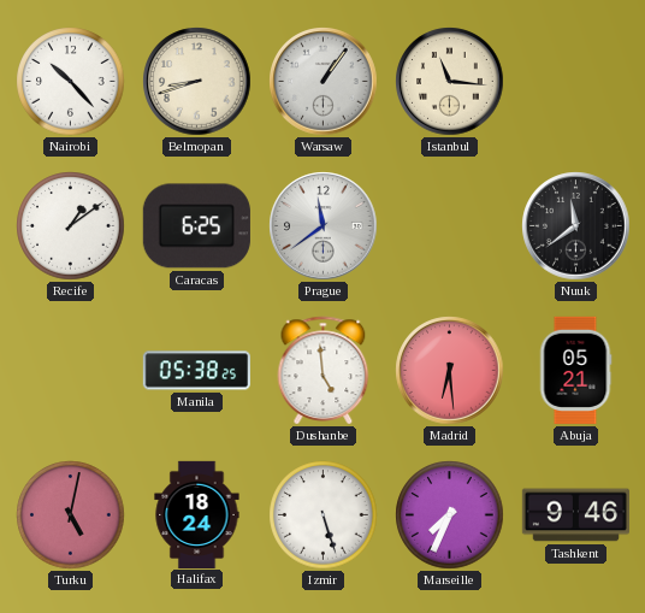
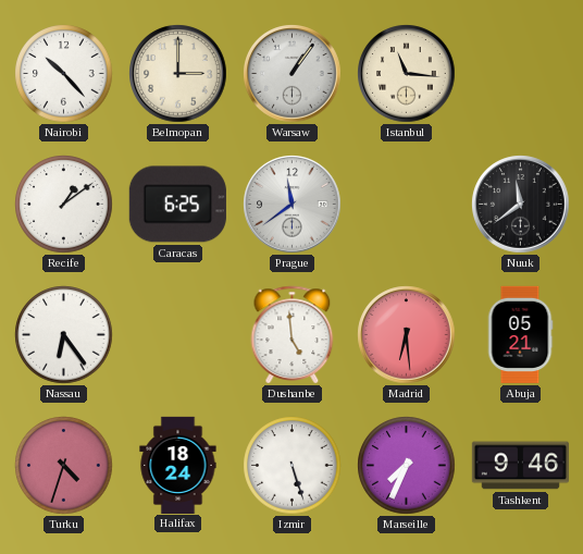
Belmopan: 8:42 -> 3:00 (178, 74)
Nassau: none -> 6:24 (64, 335)
Manila: 05:38 -> none (196, 371)
Turku: 5:02 -> 4:33 (64, 466)
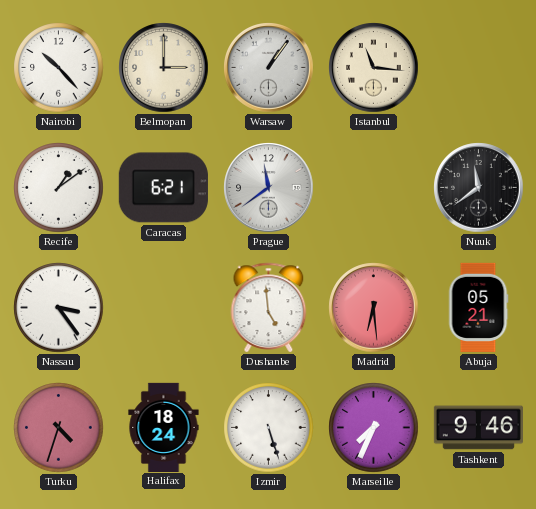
Caracas: 6:25 -> 6:21 (163, 188)
Nassau: 6:24 -> 3:24 (59, 308)
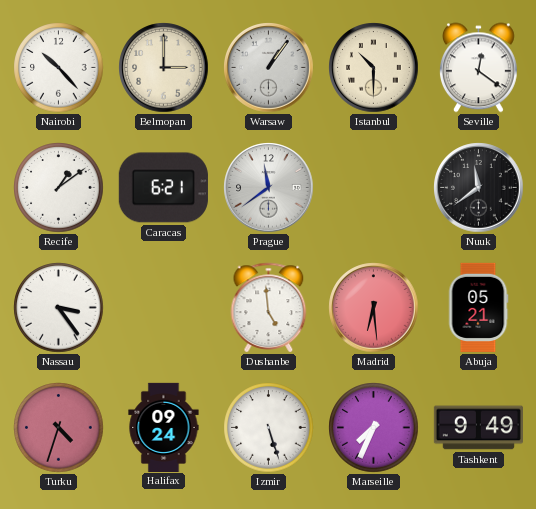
Istanbul: 11:16 -> 10:30 (374, 68)
Seville: none -> 12:21 (478, 68)
Halifax: 18:24 -> 09:24 (164, 427)
Tashkent: 9:46 -> 9:49 (478, 428)
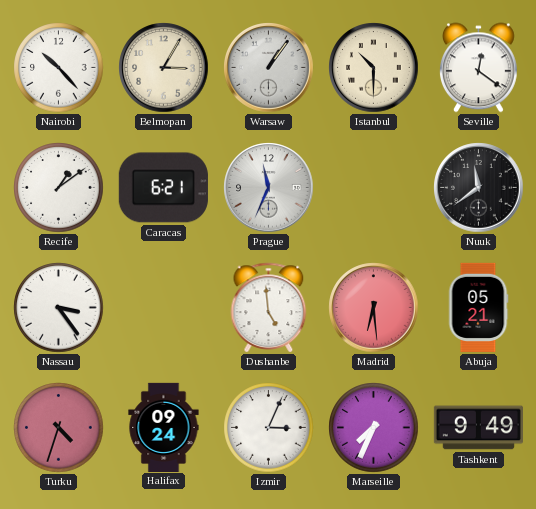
Belmopan: 3:00 -> 3:05 (164, 68)
Prague: 11:39 -> 11:34 (269, 188)
Izmir: 5:27 -> 3:04 (269, 428)
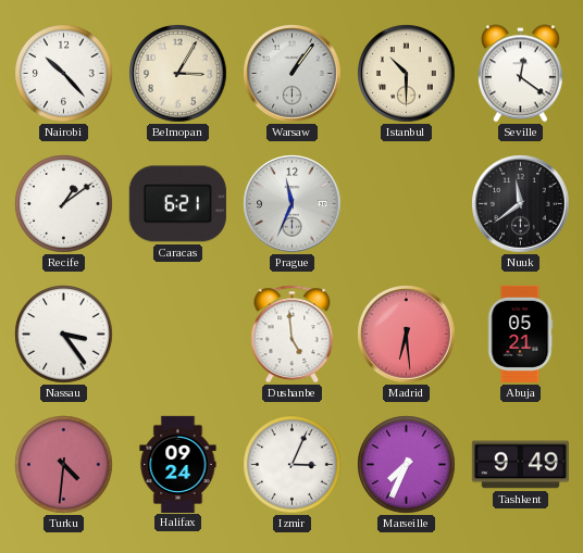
Turku: 4:33 -> 4:31 (64, 465)
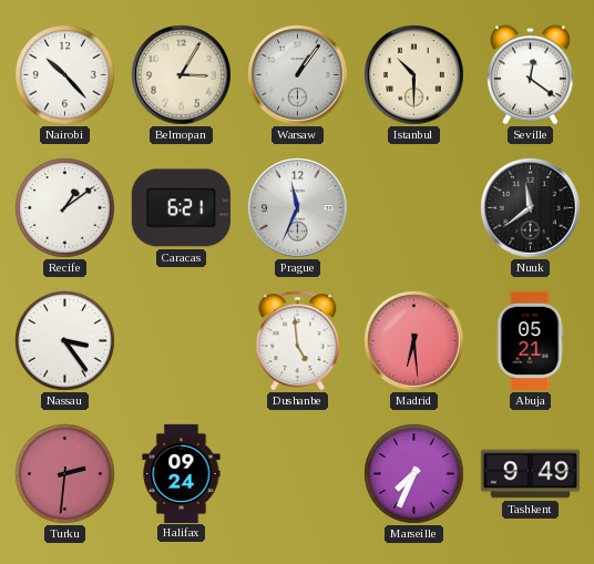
Turku: 4:31 -> 2:31 (65, 474)
Izmir: 3:04 -> none (293, 465)
